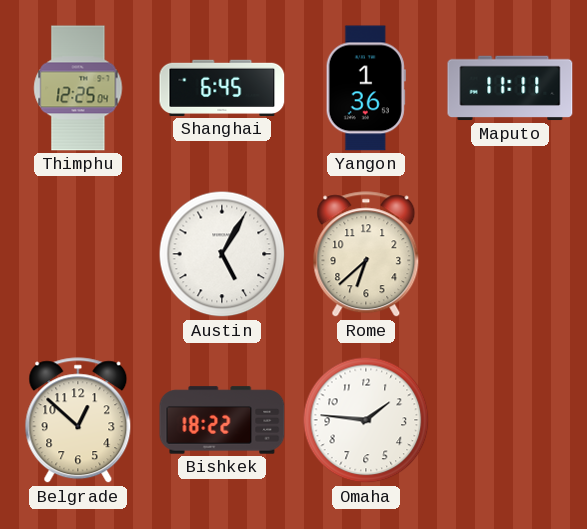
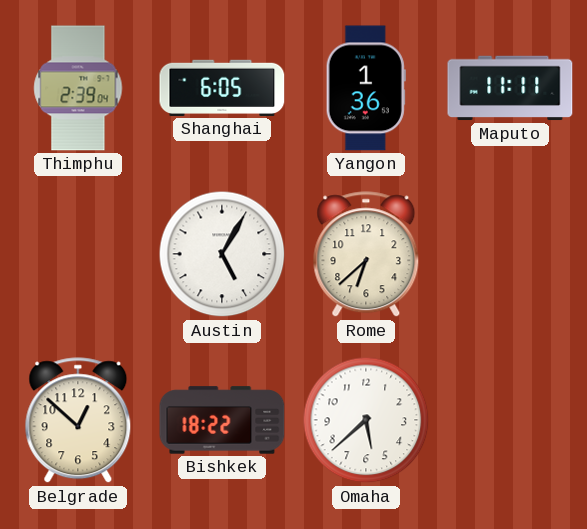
Thimphu: 12:25 -> 2:39 (78, 88)
Shanghai: 6:45 -> 6:05 (222, 88)
Omaha: 1:46 -> 5:38 (366, 420)
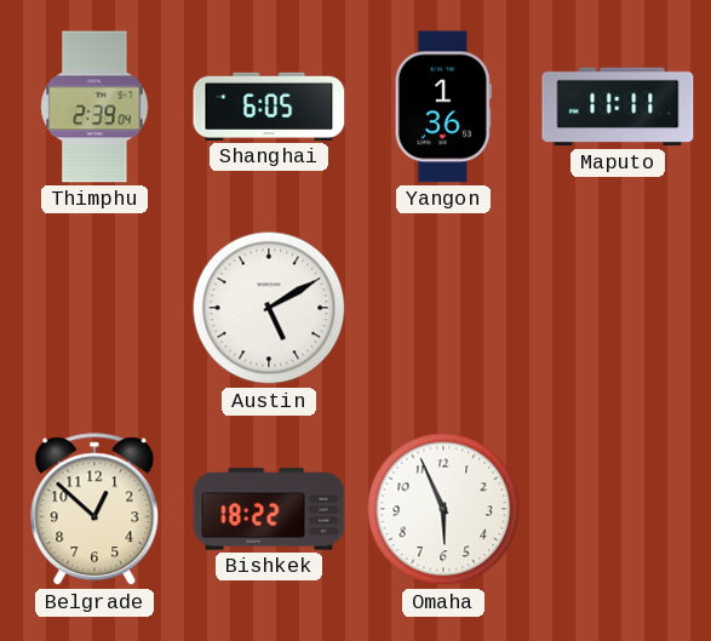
Austin: 5:05 -> 5:10 (269, 308)
Rome: 6:38 -> none (366, 255)
Omaha: 5:38 -> 5:56 (443, 509)
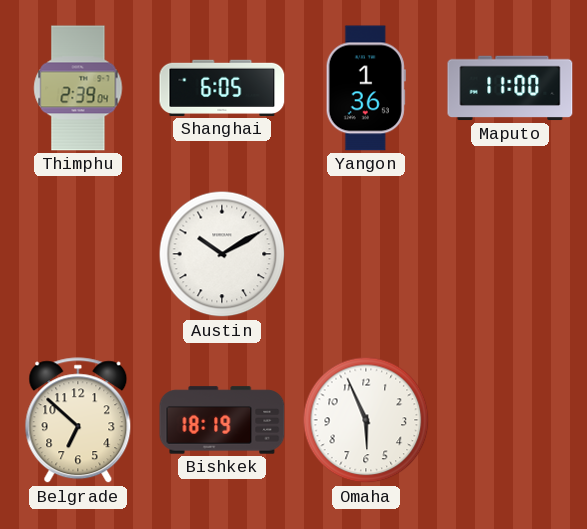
Maputo: 11:11 -> 11:00 (510, 88)
Austin: 5:10 -> 10:10 (222, 254)
Belgrade: 12:52 -> 6:52 (78, 421)
Bishkek: 18:22 -> 18:19 (222, 420)
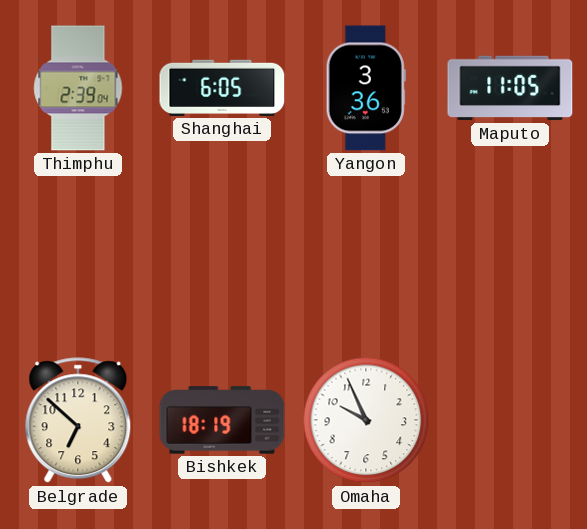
Yangon: 1:36 -> 3:36 (366, 88)
Maputo: 11:00 -> 11:05 (510, 88)
Austin: 10:10 -> none (222, 254)
Omaha: 5:56 -> 9:56 (366, 420)
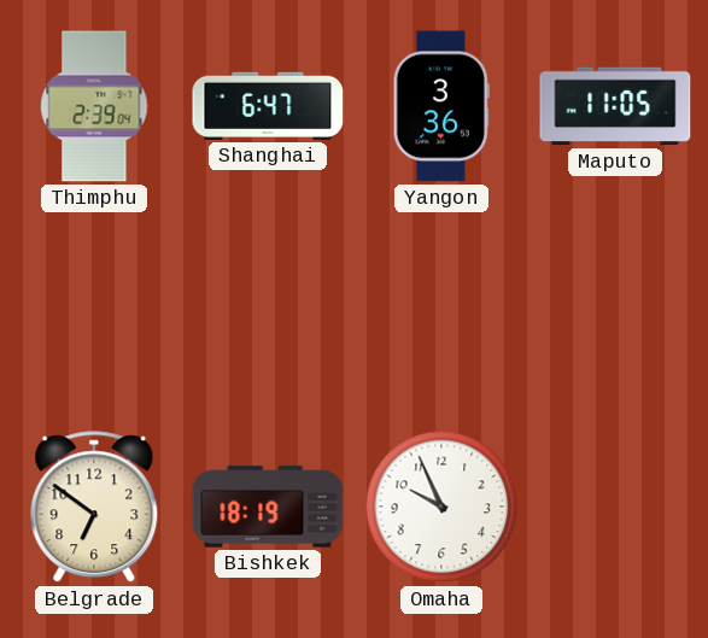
Shanghai: 6:05 -> 6:47 (268, 106)
Belgrade: 6:52 -> 6:51 (94, 508)
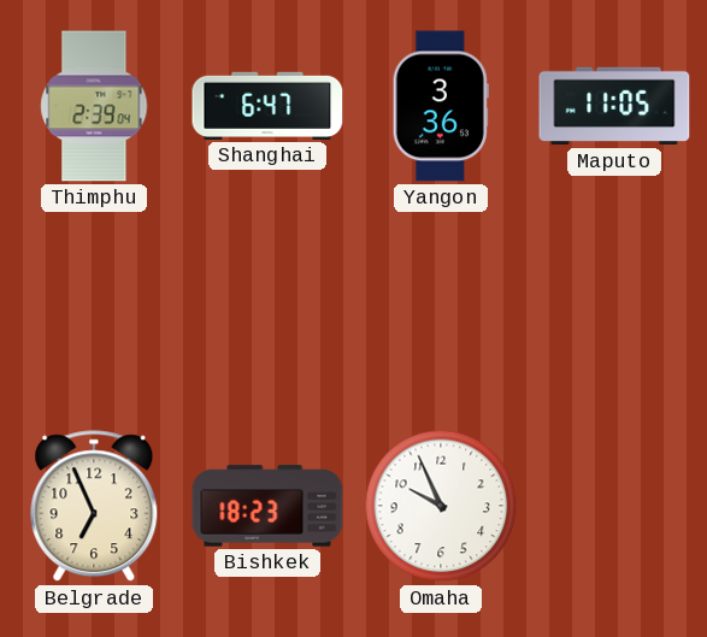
Belgrade: 6:51 -> 6:56 (94, 507)
Bishkek: 18:19 -> 18:23 (267, 506)
